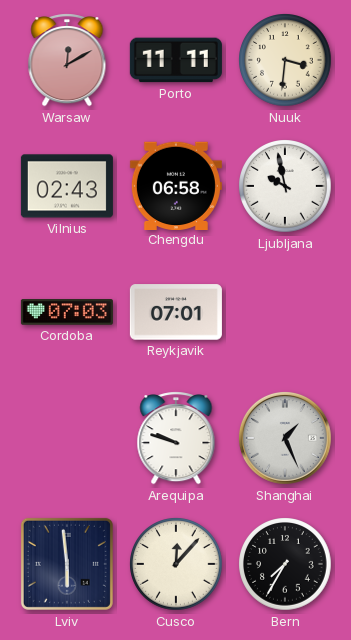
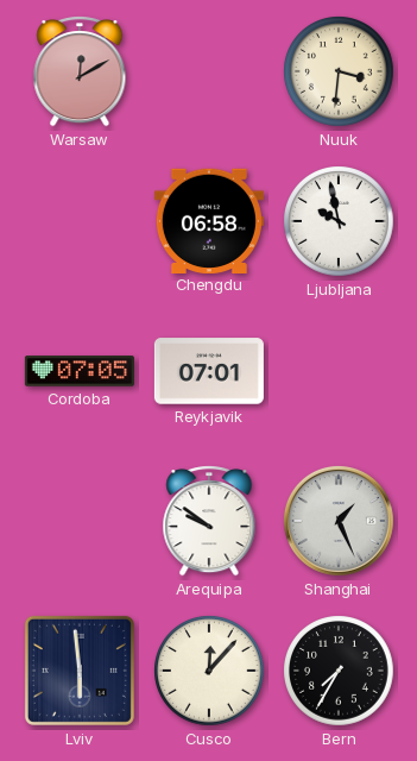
Porto: 11:11 -> none (176, 60)
Vilnius: 02:43 -> none (67, 186)
Cordoba: 07:03 -> 07:05 (80, 371)
Arequipa: 9:48 -> 9:51 (209, 522)
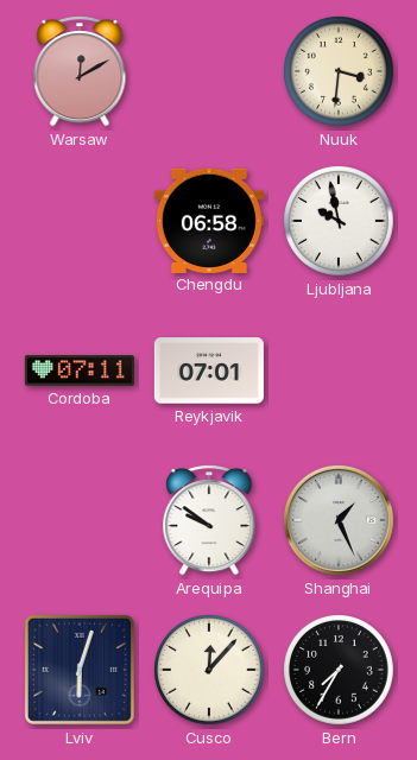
Cordoba: 07:05 -> 07:11 (80, 370)
Lviv: 5:59 -> 6:03 (80, 670)
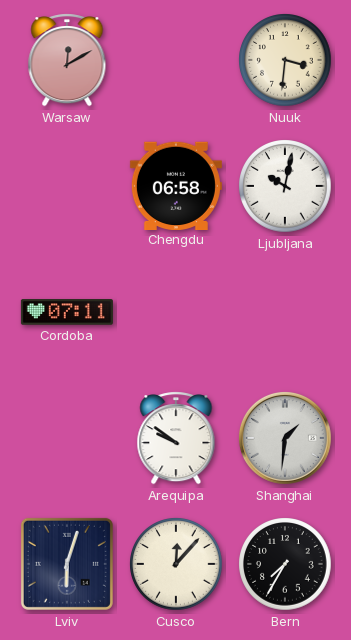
Ljubljana: 9:58 -> 10:02 (285, 186)
Reykjavik: 07:01 -> none (209, 370)
Shanghai: 1:26 -> 1:31 (285, 438)
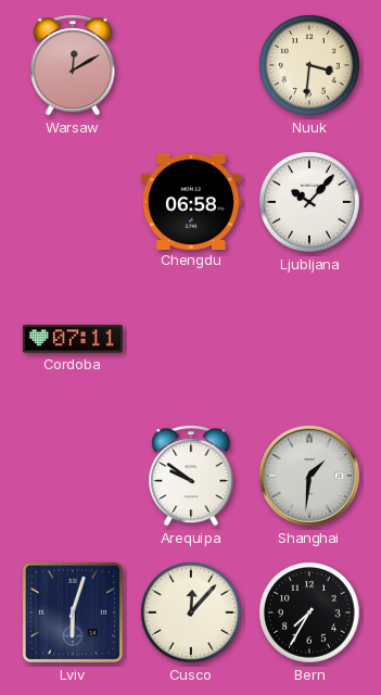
Ljubljana: 10:02 -> 10:07 (309, 202)
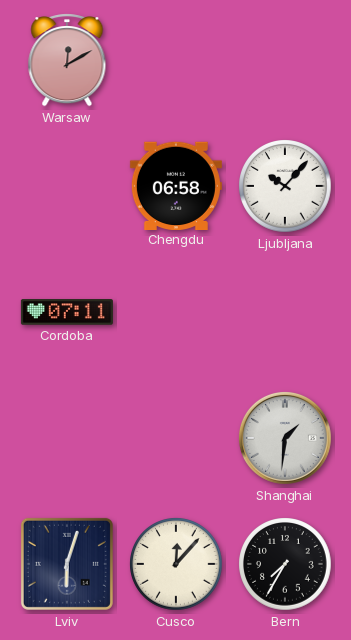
Nuuk: 3:31 -> none (309, 65)
Arequipa: 9:51 -> none (191, 477)
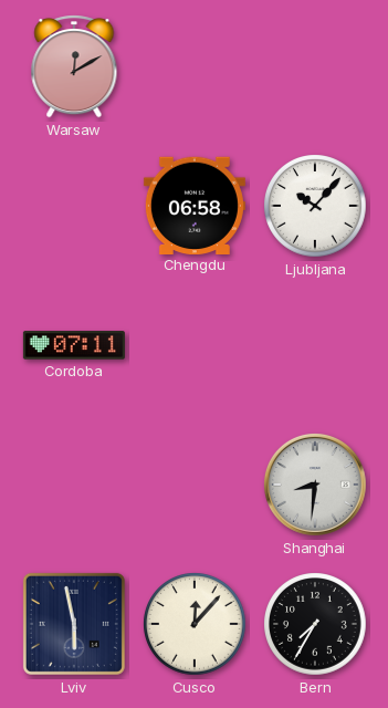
Shanghai: 1:31 -> 8:31 (315, 485)
Lviv: 6:03 -> 5:58 (74, 624)
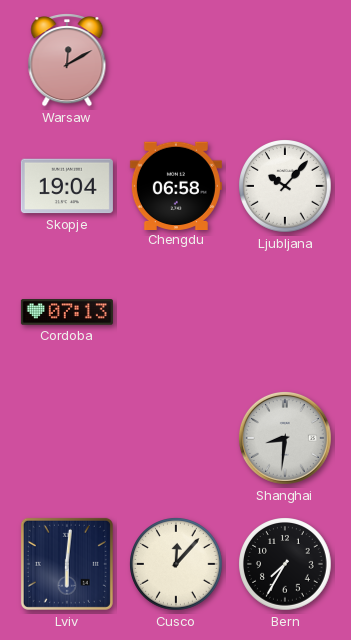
Skopje: none -> 19:04 (67, 186)
Cordoba: 07:11 -> 07:13 (67, 312)
Lviv: 5:58 -> 6:01 (67, 564)
